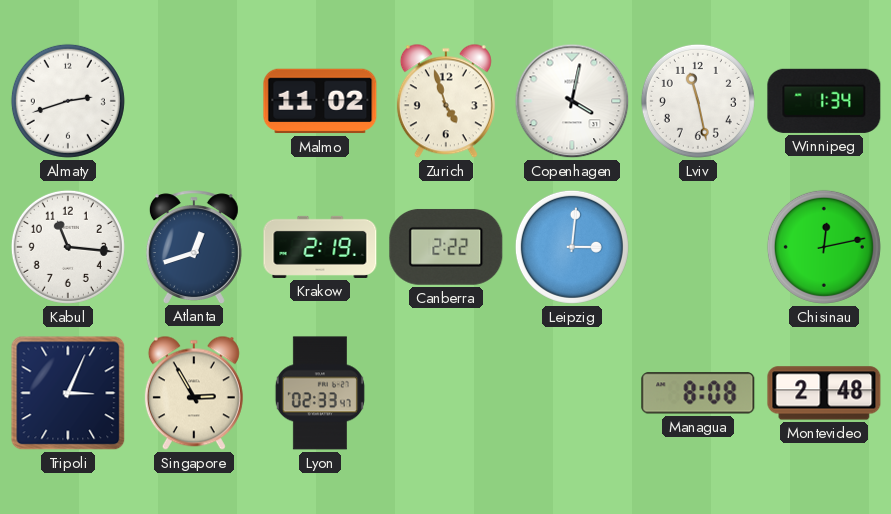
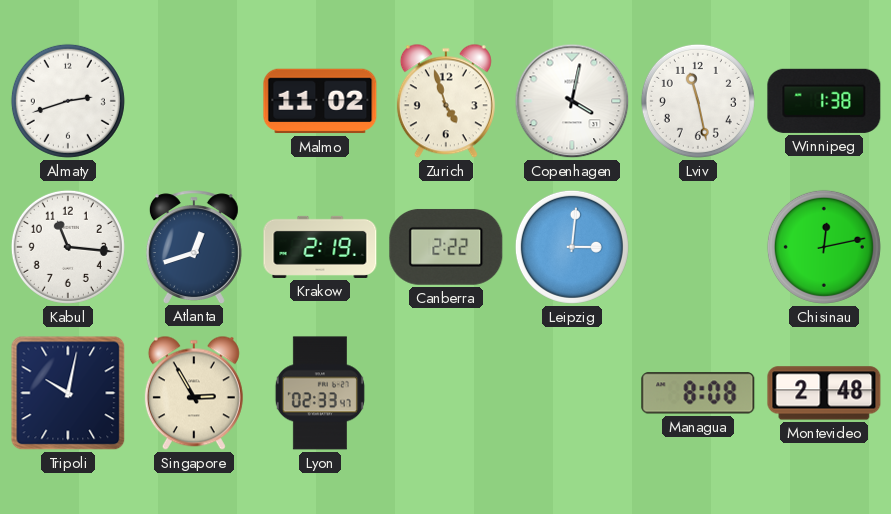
Winnipeg: 1:34 -> 1:38 (824, 101)
Tripoli: 3:04 -> 10:02 (68, 393)
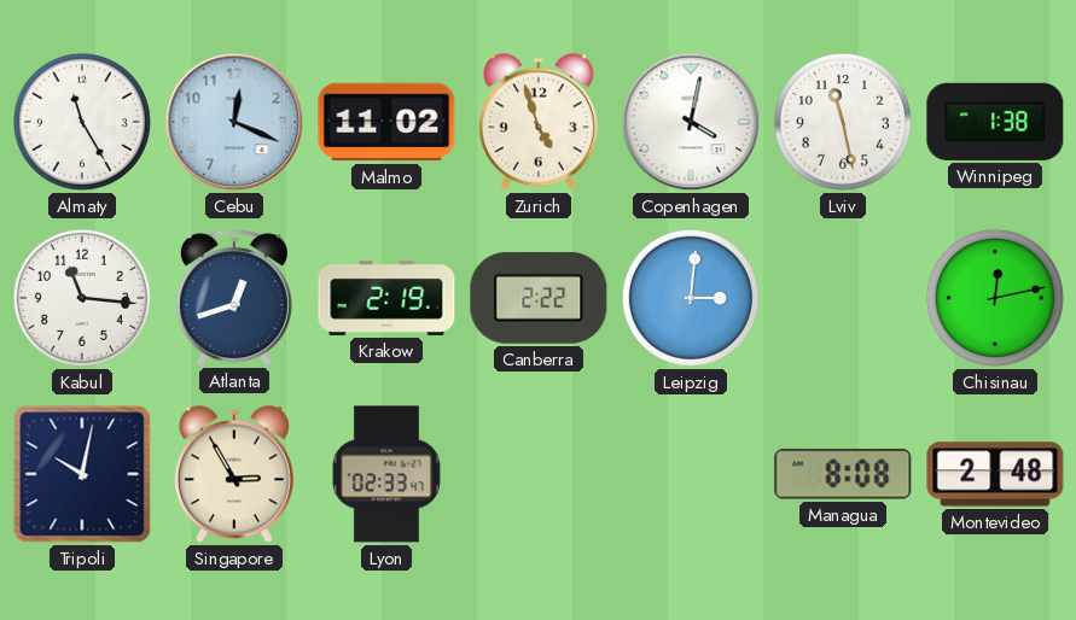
Almaty: 2:42 -> 11:25 (82, 122)
Cebu: none -> 12:19 (234, 122)
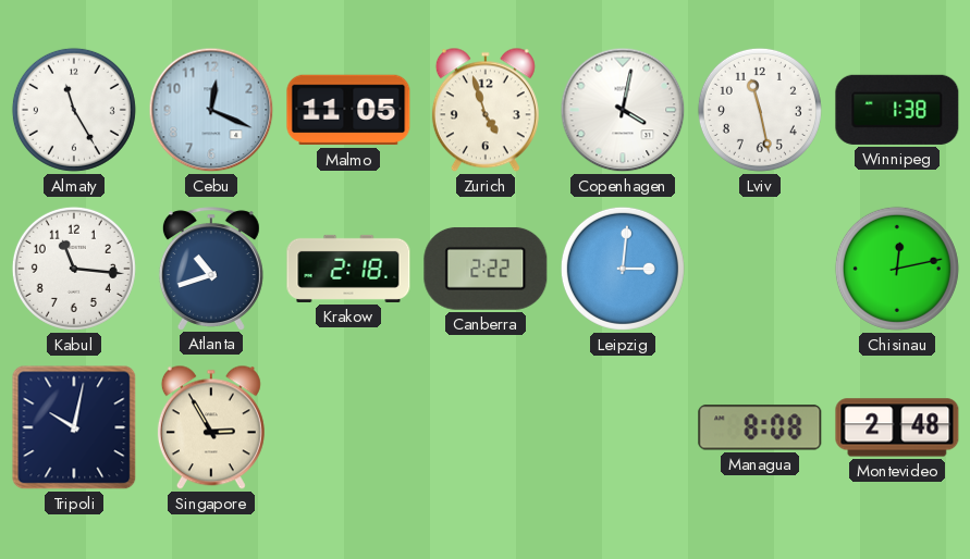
Malmo: 11:02 -> 11:05 (348, 110)
Atlanta: 12:42 -> 10:42 (211, 269)
Krakow: 2:19 -> 2:18 (348, 269)
Lyon: 02:33 -> none (386, 474)
